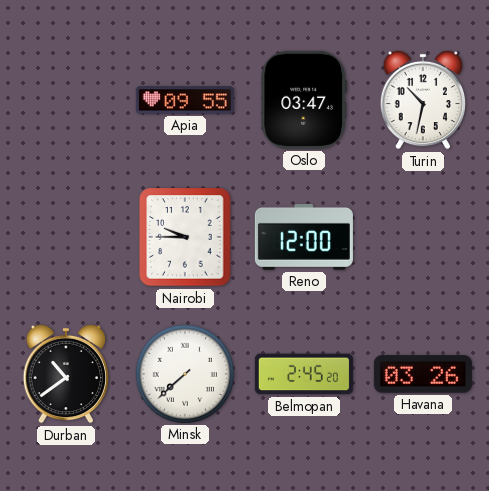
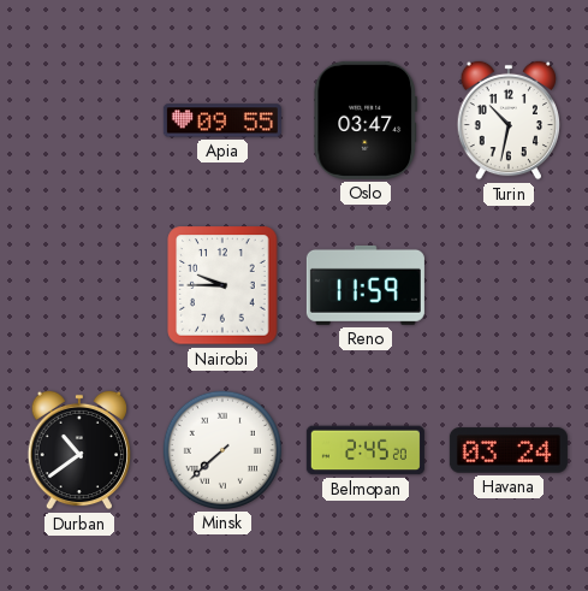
Reno: 12:00 -> 11:59 (366, 285)
Havana: 03:26 -> 03:24 (509, 450)
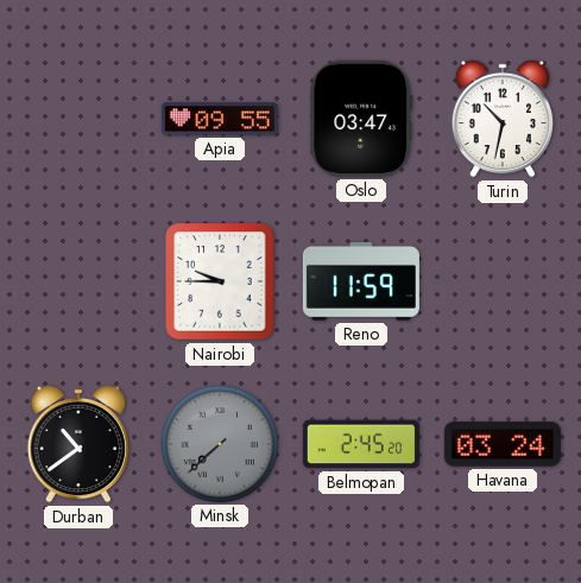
Minsk dial: white -> grey (220, 444)
